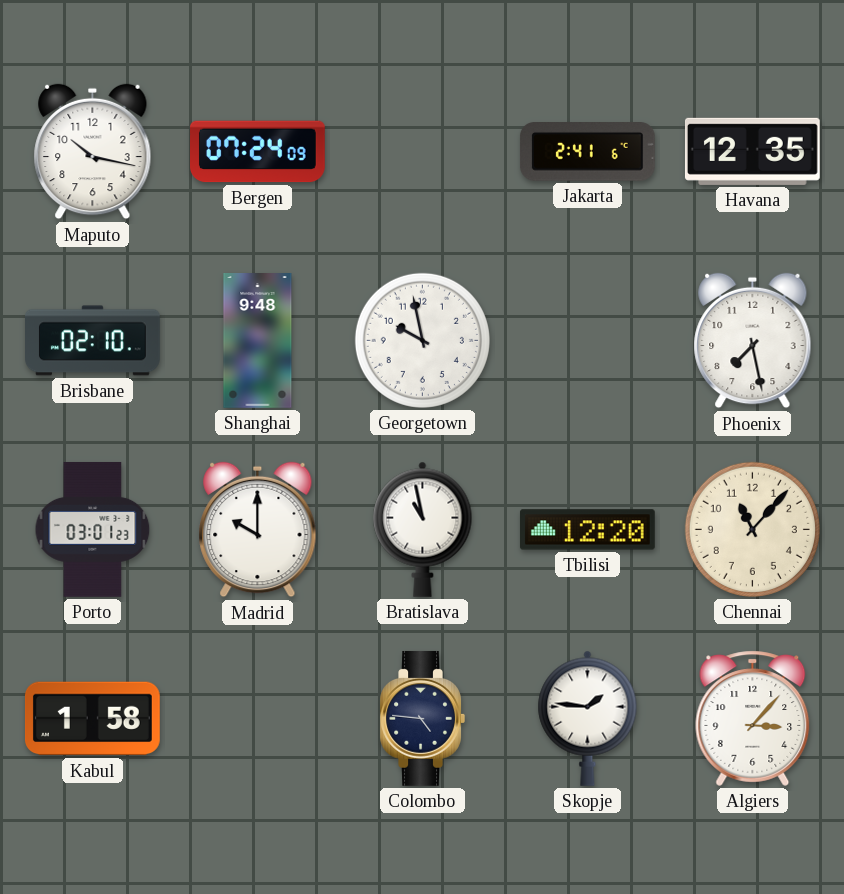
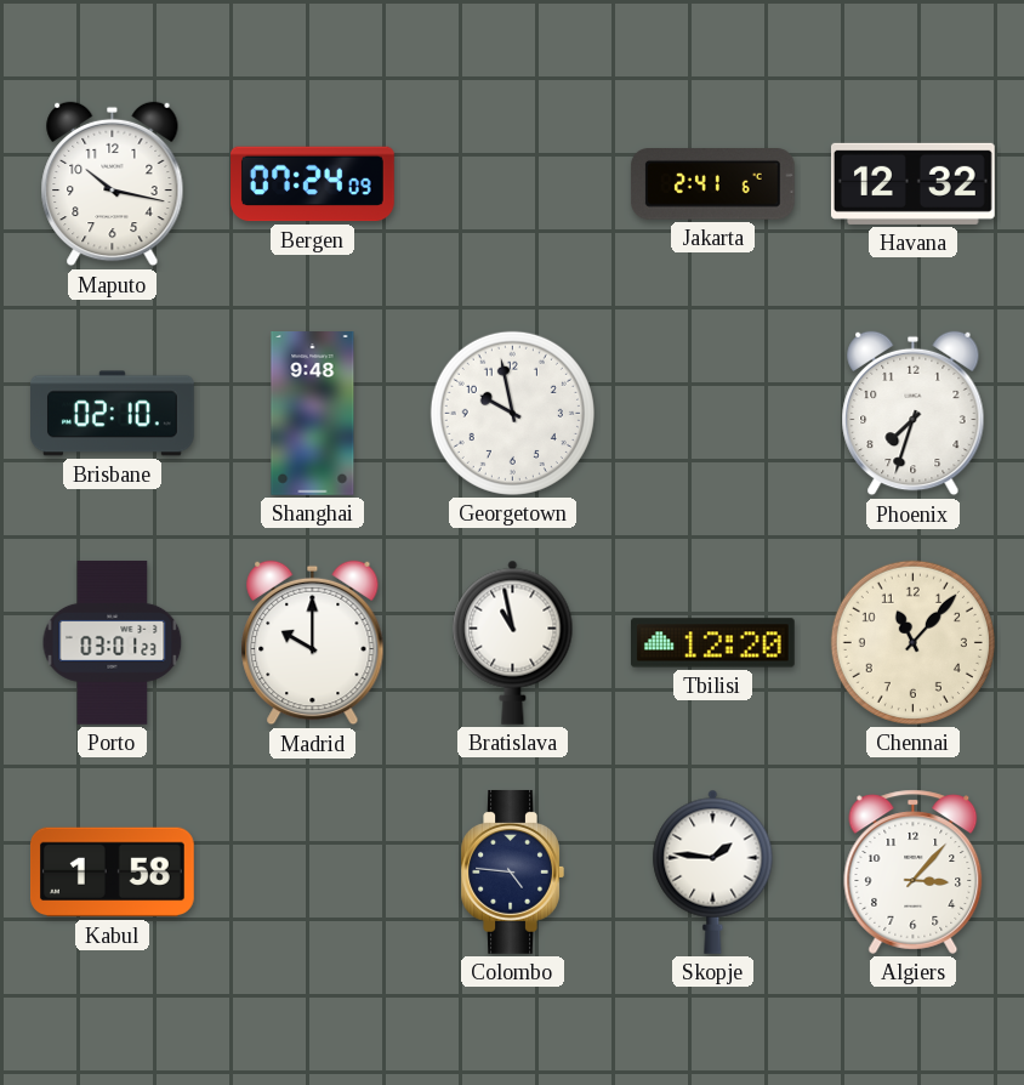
Havana: 12:35 -> 12:32 (912, 183)
Phoenix: 7:28 -> 7:33 (914, 414)
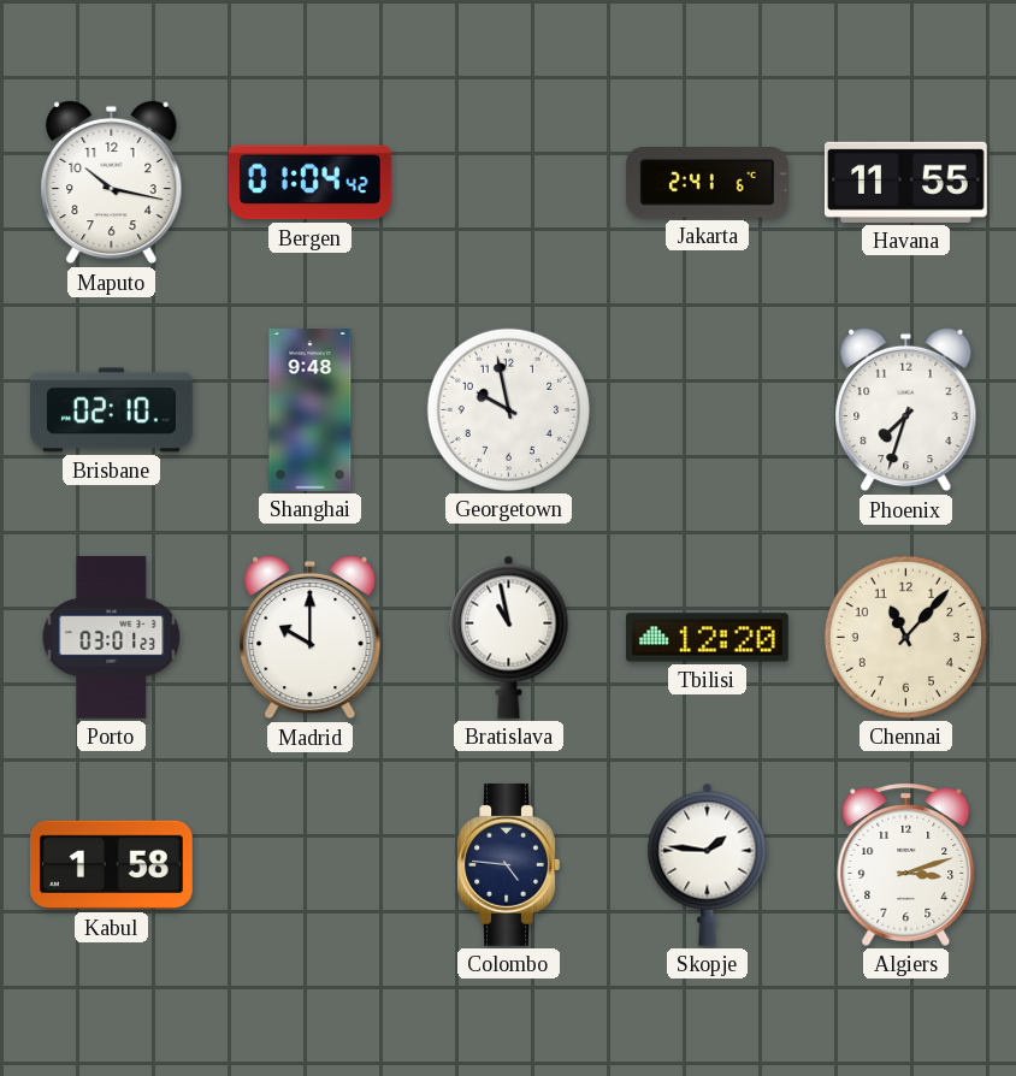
Bergen: 07:24 -> 01:04 (311, 183)
Havana: 12:32 -> 11:55 (905, 182)
Algiers: 3:07 -> 3:12 (906, 864)
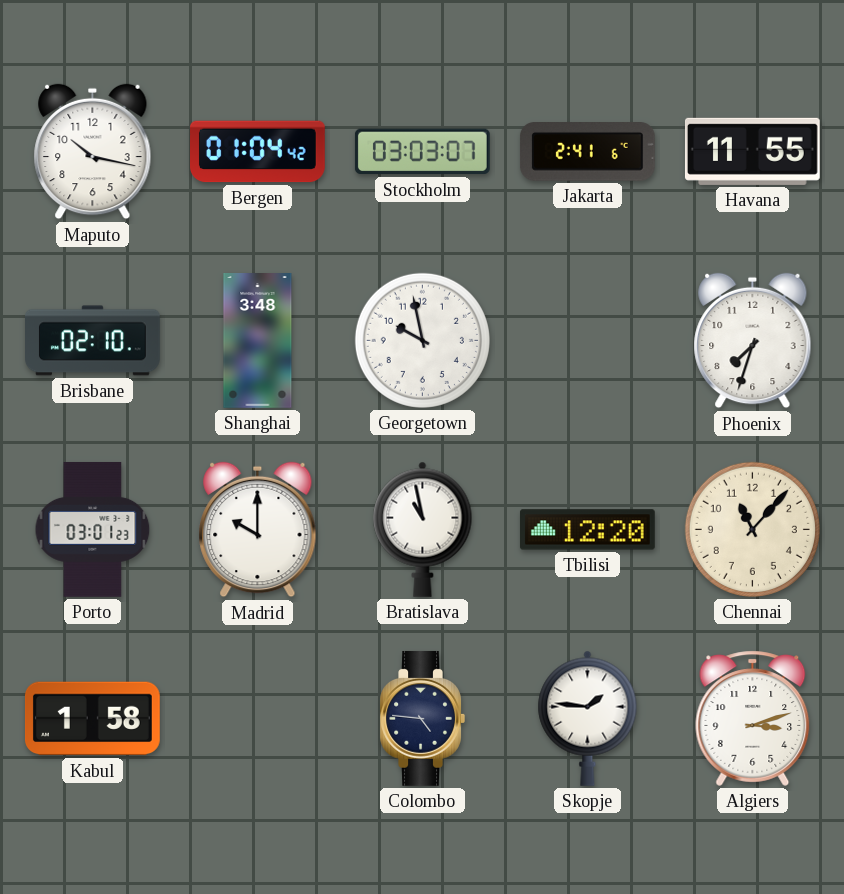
Stockholm: none -> 03:03 (422, 152)
Shanghai: 9:48 -> 3:48 (258, 341)
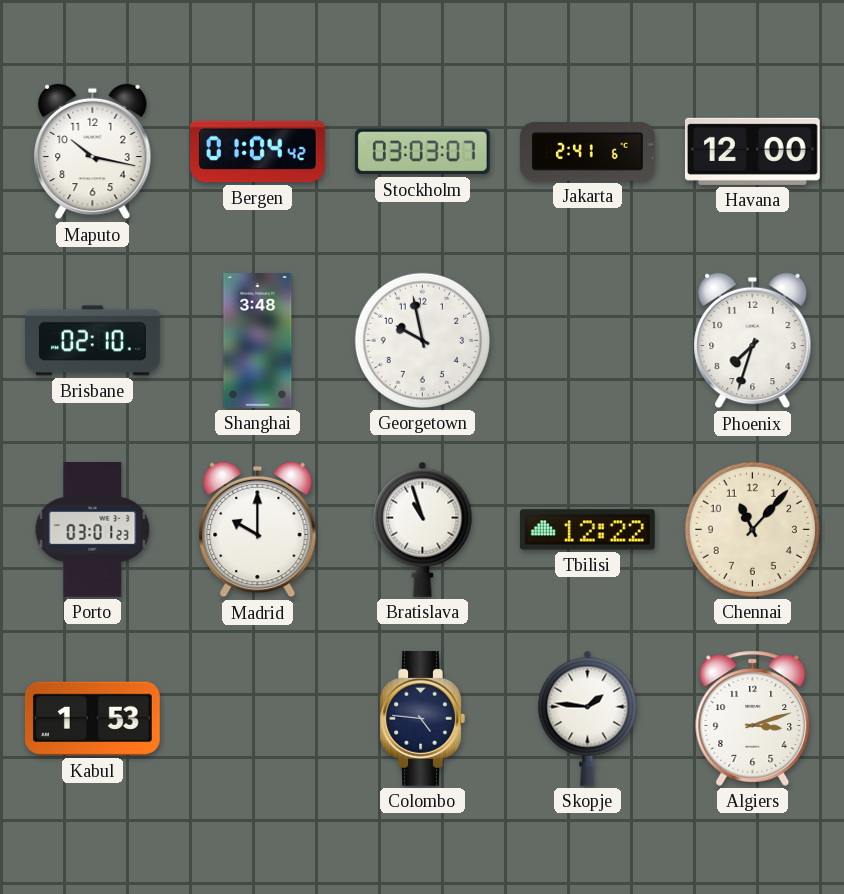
Havana: 11:55 -> 12:00 (752, 151)
Bratislava: 10:58 -> 10:57 (423, 529)
Tbilisi: 12:20 -> 12:22 (587, 530)
Kabul: 1:58 -> 1:53 (92, 719)
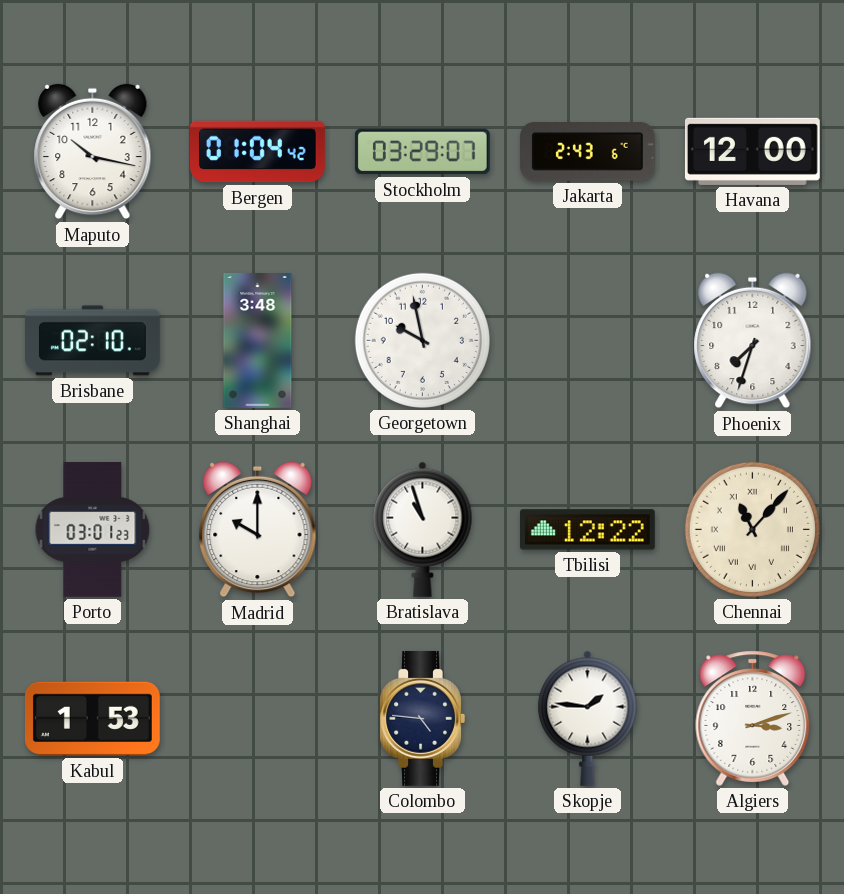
Stockholm: 03:03 -> 03:29 (422, 152)
Jakarta: 2:41 -> 2:43 (587, 152)
Chennai numerals: Arabic -> Roman (752, 529)
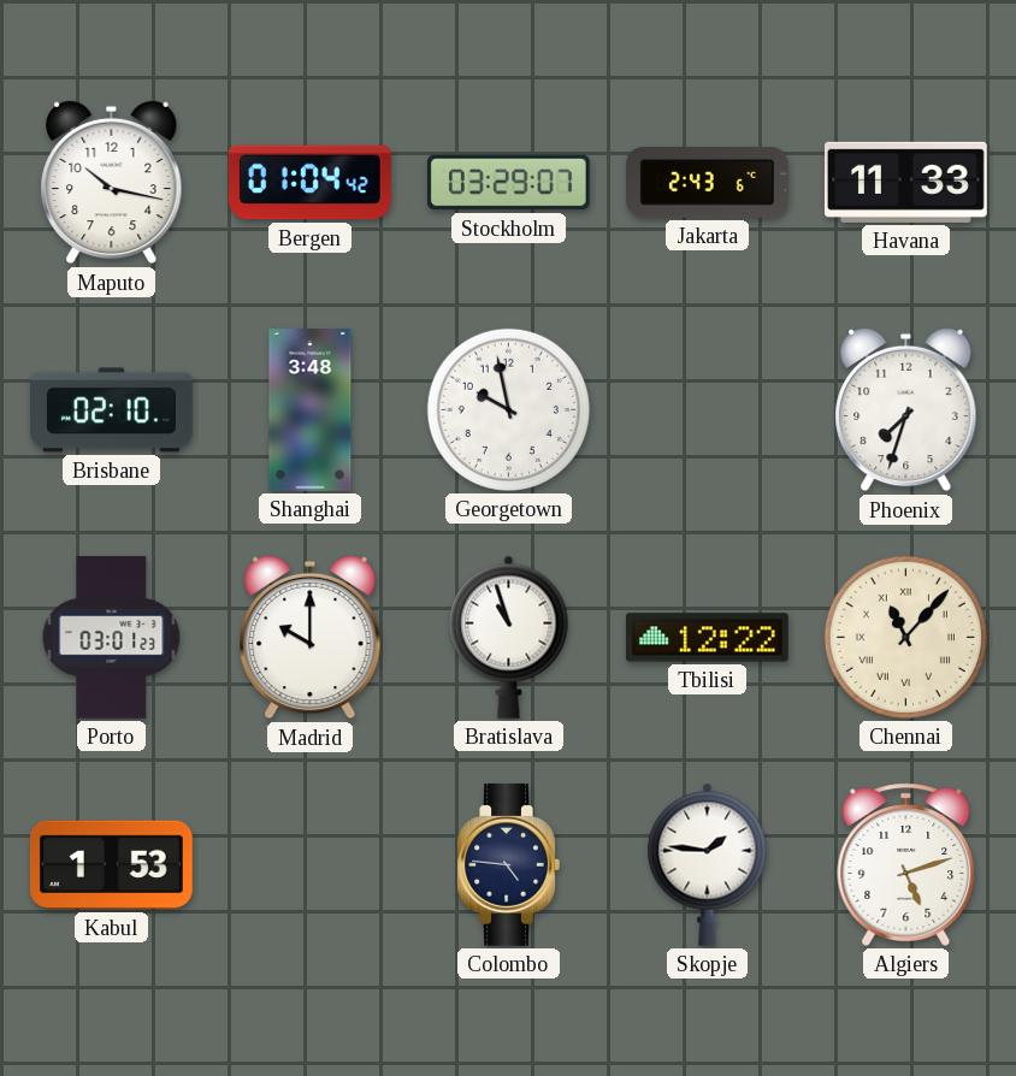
Havana: 12:00 -> 11:33 (905, 182)
Algiers: 3:12 -> 5:12 (906, 864)
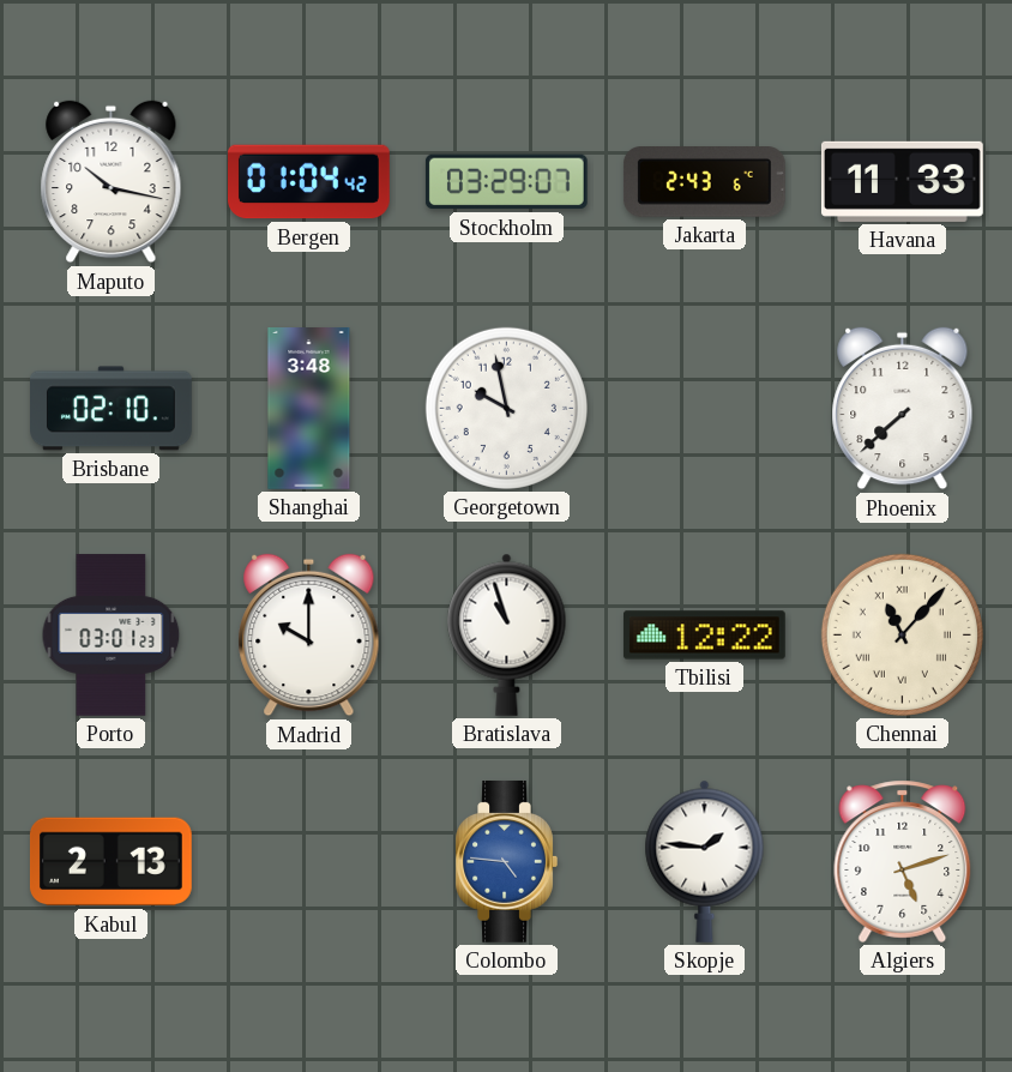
Phoenix: 7:33 -> 7:38 (903, 409)
Kabul: 1:53 -> 2:13 (110, 862)
Colombo dial: navy -> blue (506, 861)
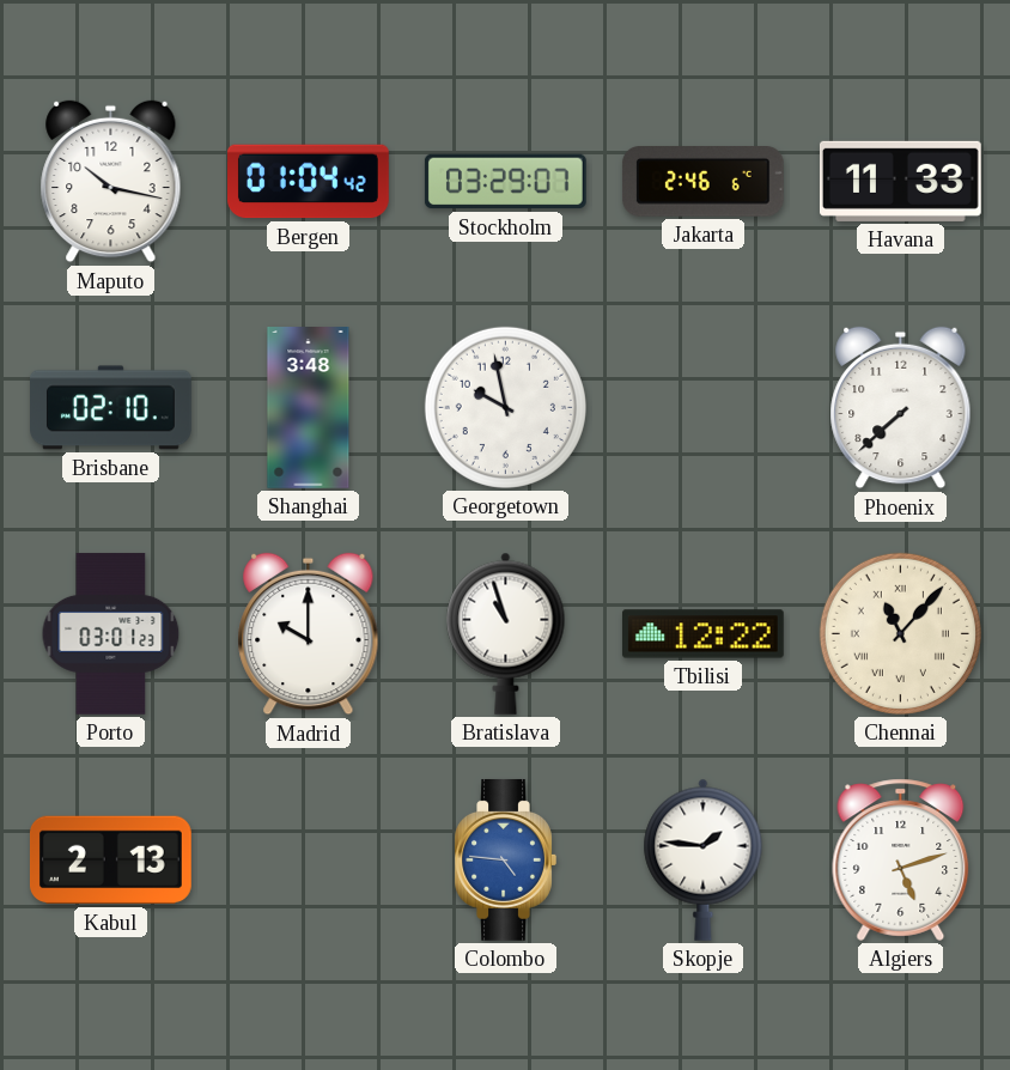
Jakarta: 2:43 -> 2:46 (702, 182)
